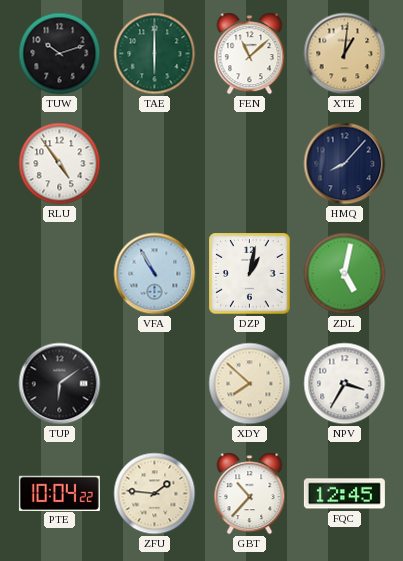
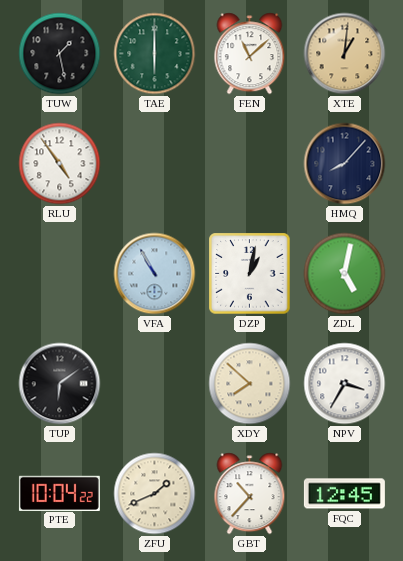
TUW: 10:12 -> 1:28 (60, 54)
ZFU: 1:46 -> 1:41 (155, 494)
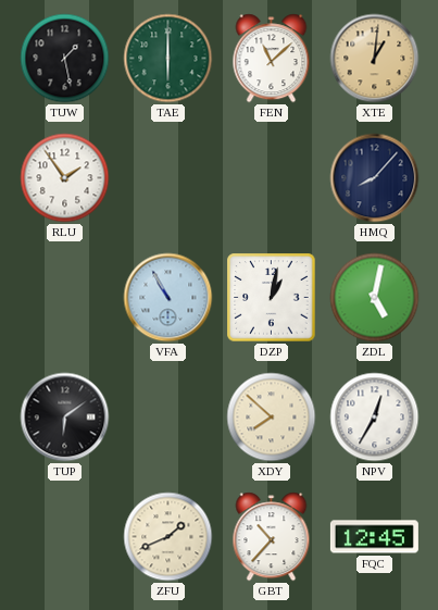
RLU: 4:54 -> 1:54 (65, 178)
NPV: 3:35 -> 12:35 (375, 418)
PTE: 10:04 -> none (59, 493)
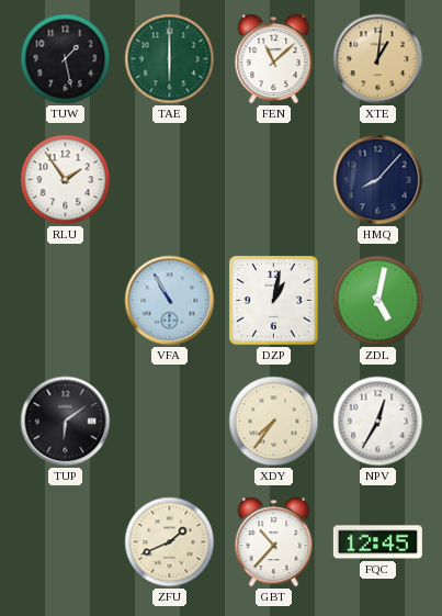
XDY: 7:52 -> 7:36 (274, 422)
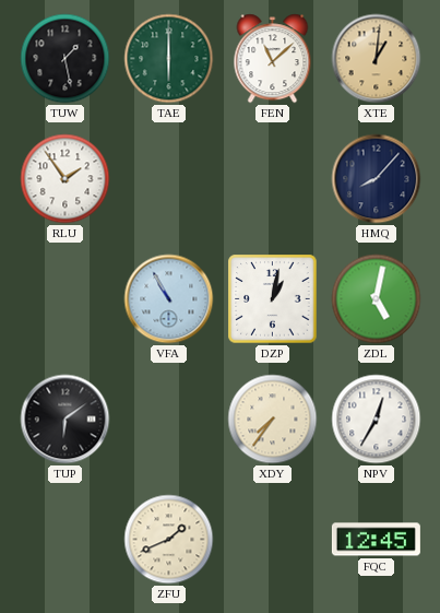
GBT: 10:37 -> none (274, 542)
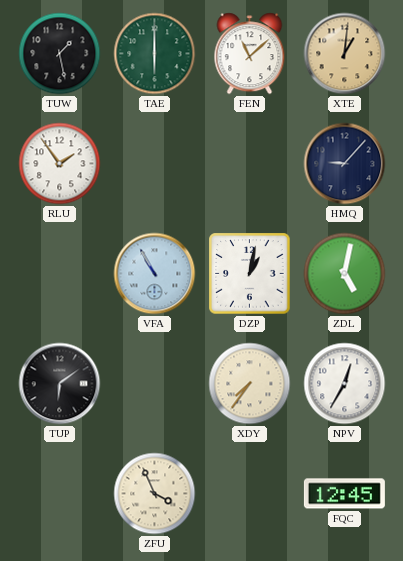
HMQ: 8:07 -> 9:07 (345, 164)
ZFU: 1:41 -> 3:56 (155, 494)
